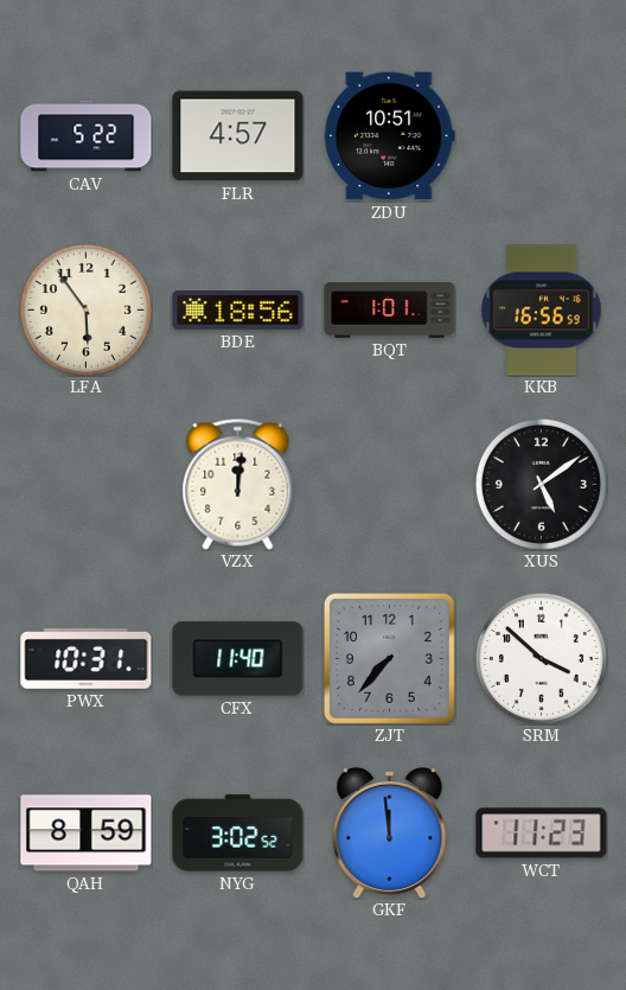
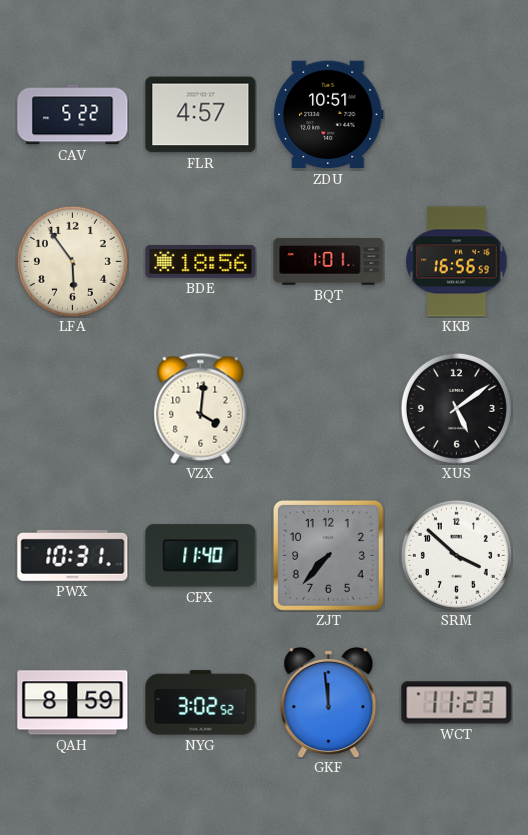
VZX: 12:01 -> 4:01 (201, 408)
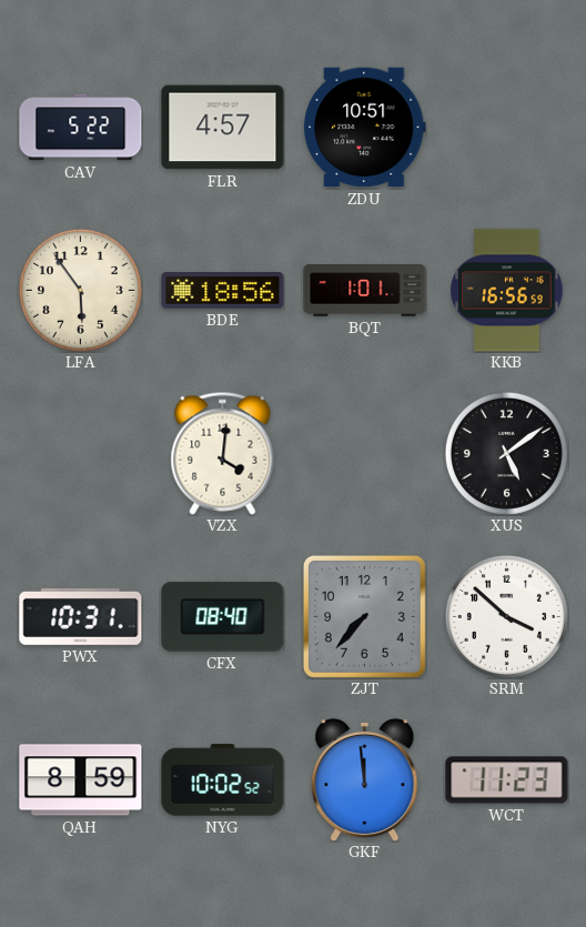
CFX: 11:40 -> 08:40 (223, 617)
NYG: 3:02 -> 10:02 (223, 780)
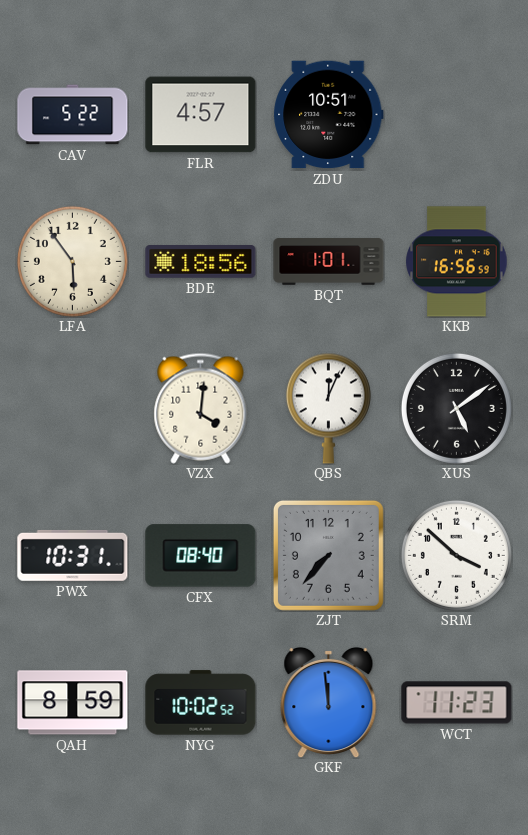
QBS: none -> 12:04 (328, 408)
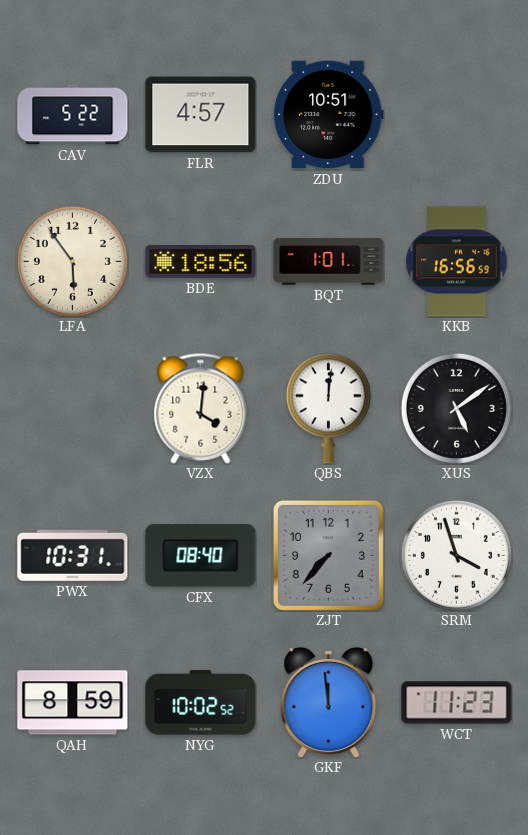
QBS: 12:04 -> 12:01 (328, 408)
SRM: 3:52 -> 3:57 (456, 555)
